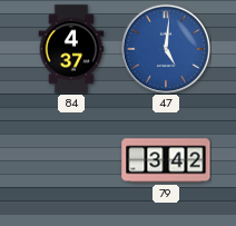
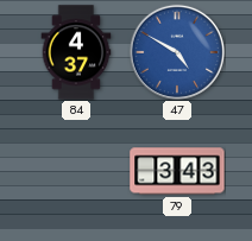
47: 5:01 -> 4:50 (177, 52)
79: 3:42 -> 3:43 (177, 171)
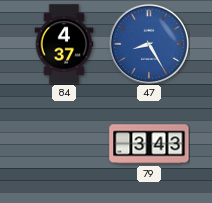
47: 4:50 -> 8:25 (149, 44)
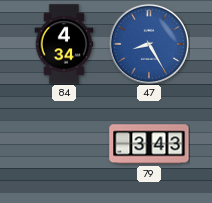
84: 4:37 -> 4:34 (64, 44)
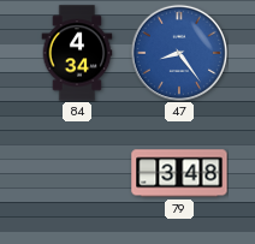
47: 8:25 -> 8:24 (179, 53)
79: 3:43 -> 3:48 (179, 173)
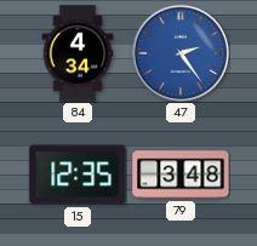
47: 8:24 -> 2:24 (181, 53)
15: none -> 12:35 (78, 175)
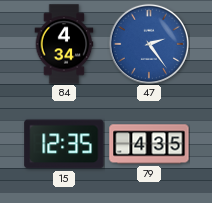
79: 3:48 -> 4:35 (149, 144)
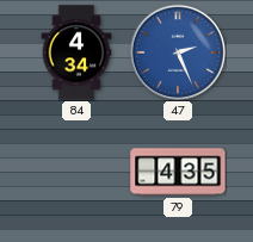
47: 2:24 -> 2:26 (178, 52)
15: 12:35 -> none (64, 144)
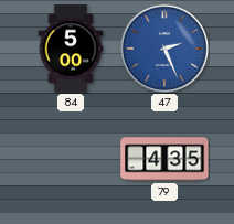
84: 4:34 -> 5:00 (71, 49)
